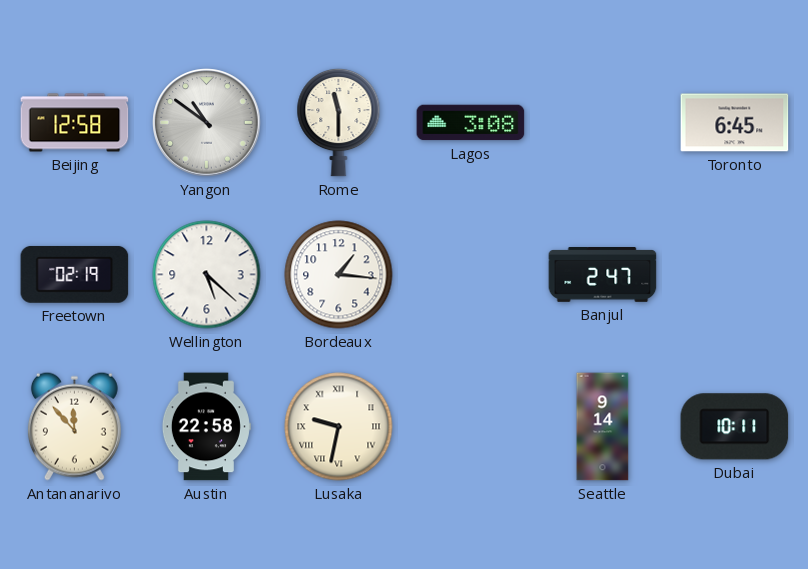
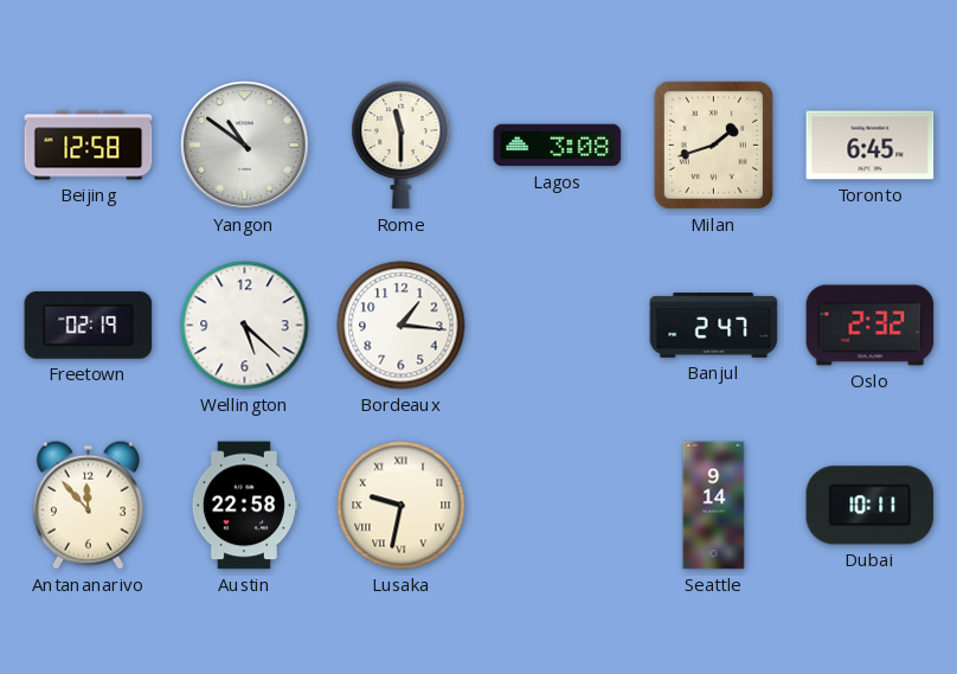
Milan: none -> 1:42 (713, 145)
Oslo: none -> 2:32 (871, 326)
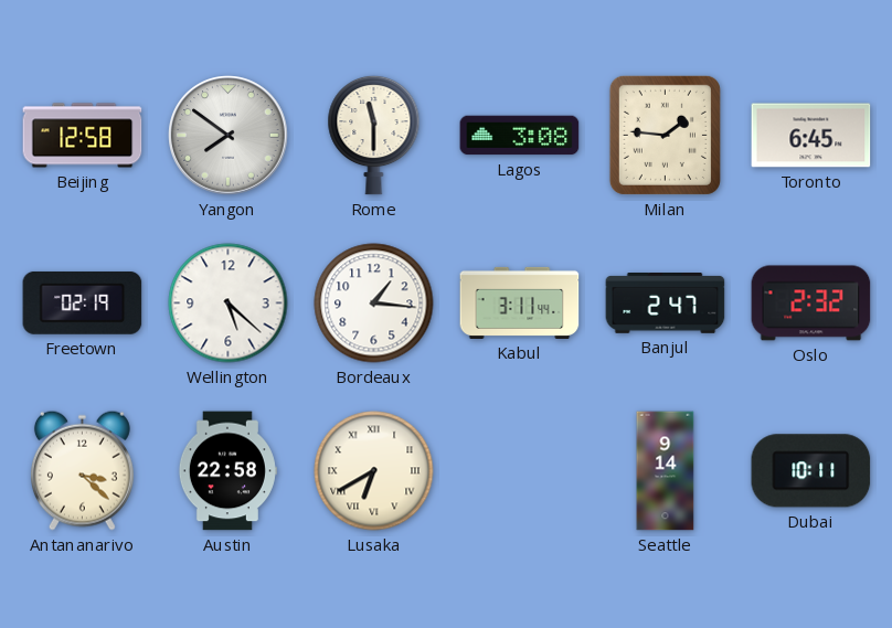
Yangon: 10:51 -> 7:51 (229, 136)
Milan: 1:42 -> 1:46 (665, 135)
Kabul: none -> 3:11 (520, 302)
Antananarivo: 11:53 -> 3:22 (82, 470)
Lusaka: 9:32 -> 6:40 (374, 471)
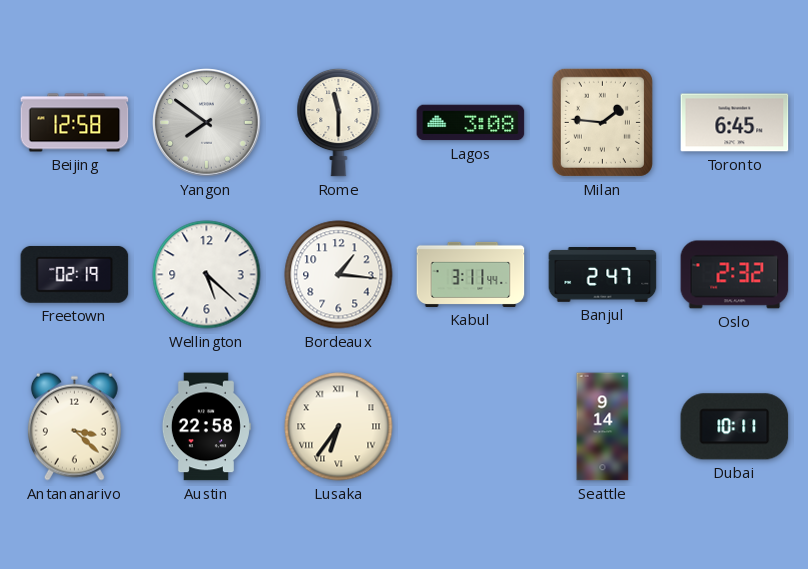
Lusaka: 6:40 -> 6:36 (339, 427)
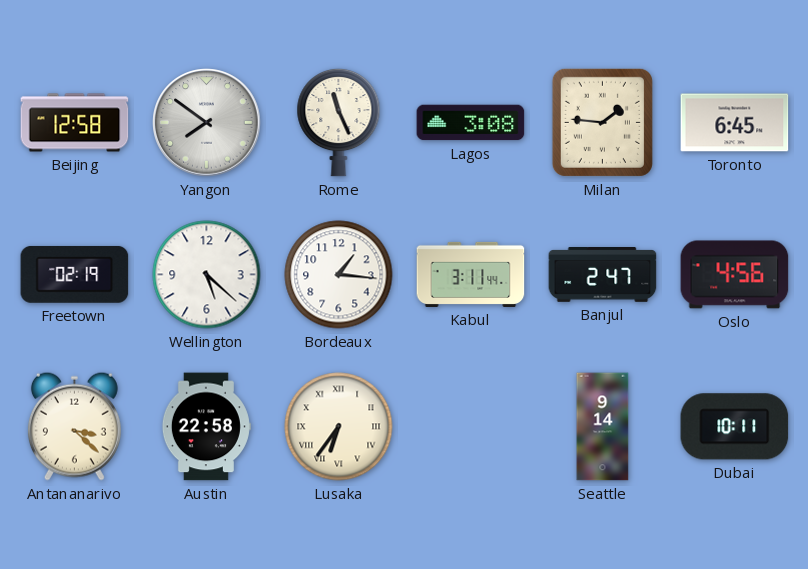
Rome: 11:30 -> 11:26 (339, 122)
Oslo: 2:32 -> 4:56 (735, 275)
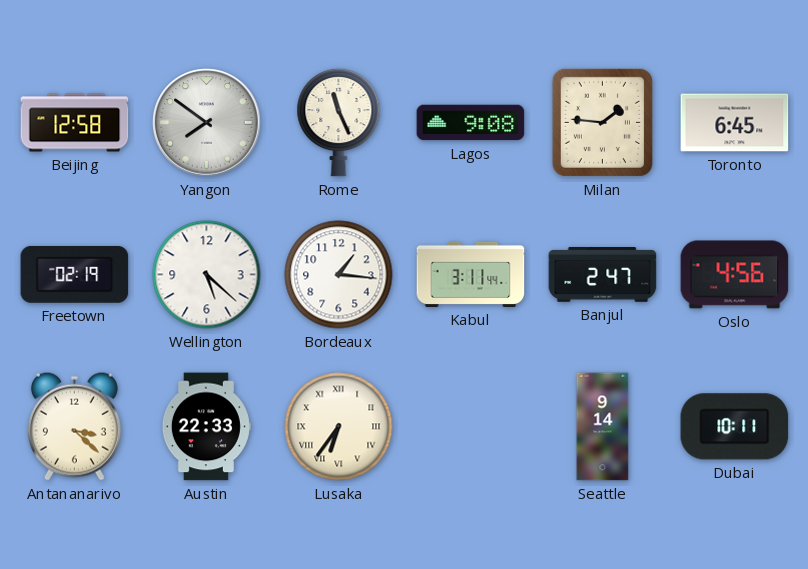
Lagos: 3:08 -> 9:08 (471, 123)
Austin: 22:58 -> 22:33 (206, 427)
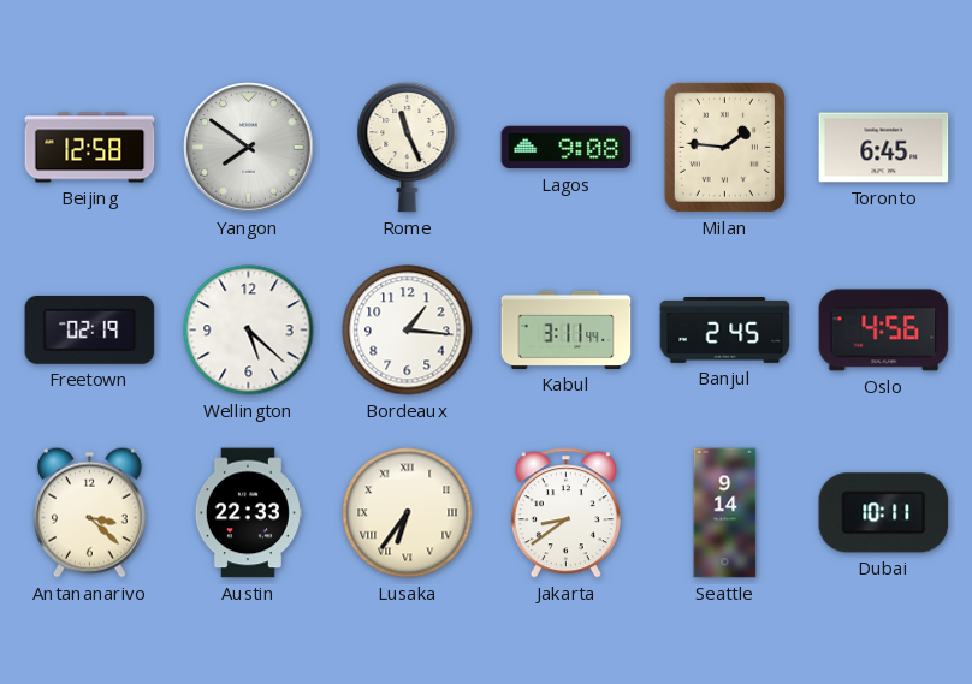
Banjul: 2:47 -> 2:45 (725, 331)
Jakarta: none -> 8:39 (565, 513)
